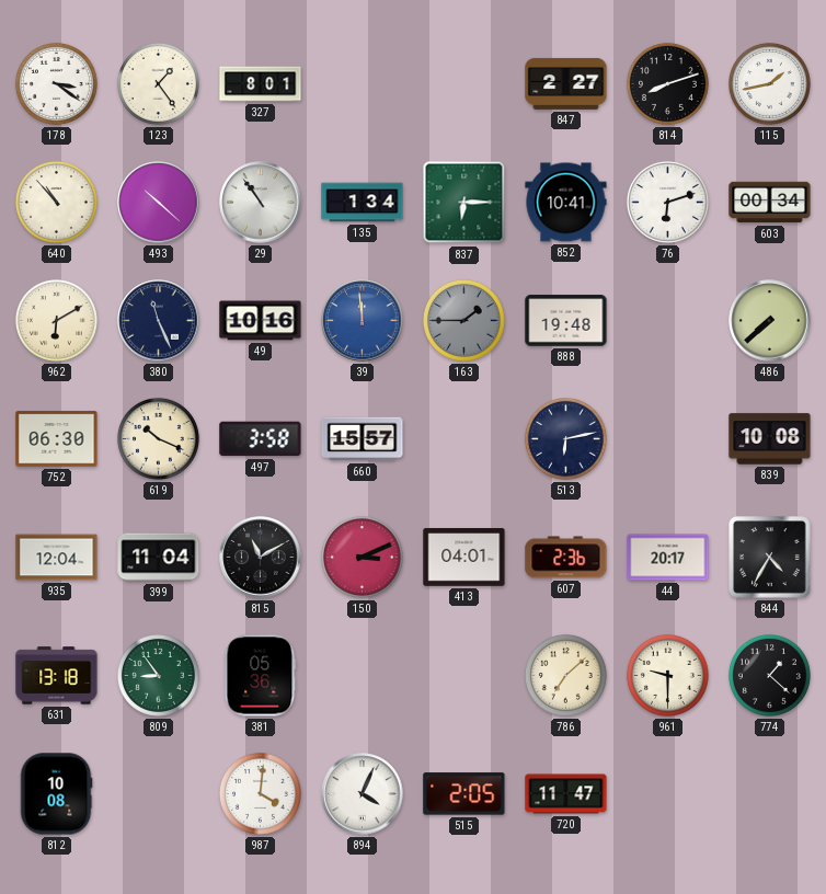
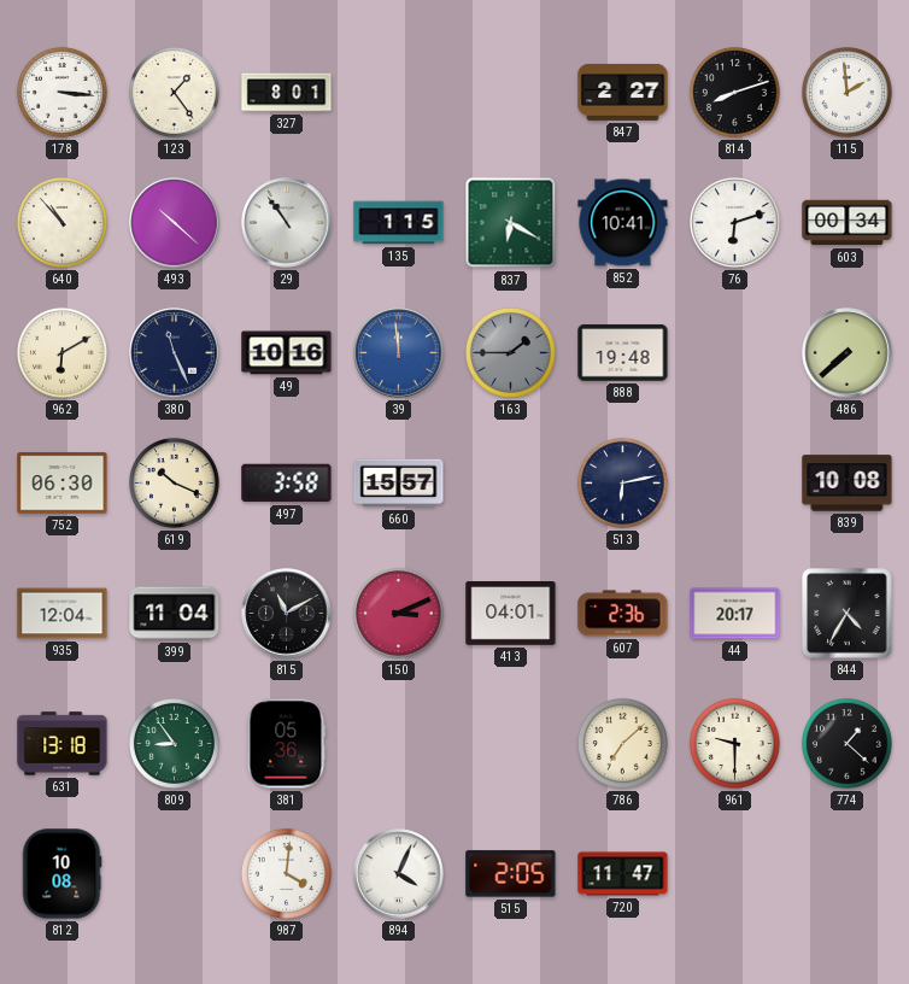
178: 3:21 -> 3:16 (61, 92)
115: 1:43 -> 1:59 (846, 92)
135: 1:34 -> 1:15 (399, 223)
837: 6:15 -> 6:20 (511, 223)
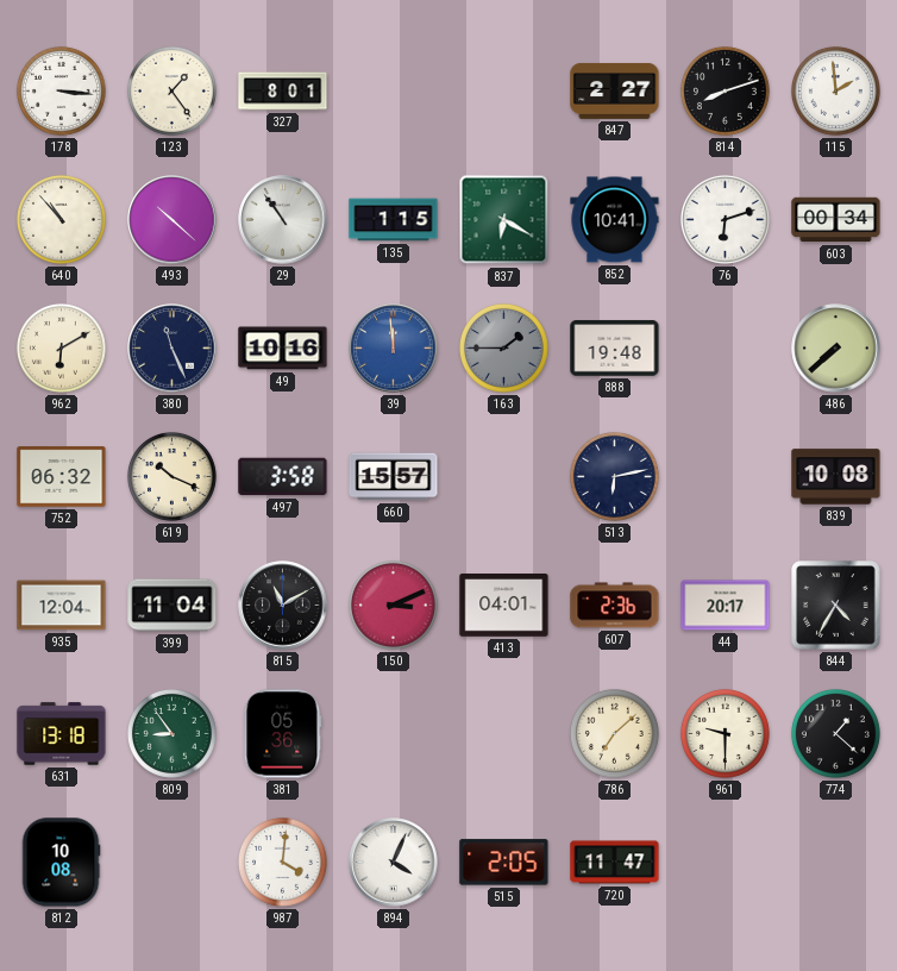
752: 06:30 -> 06:32 (62, 477)
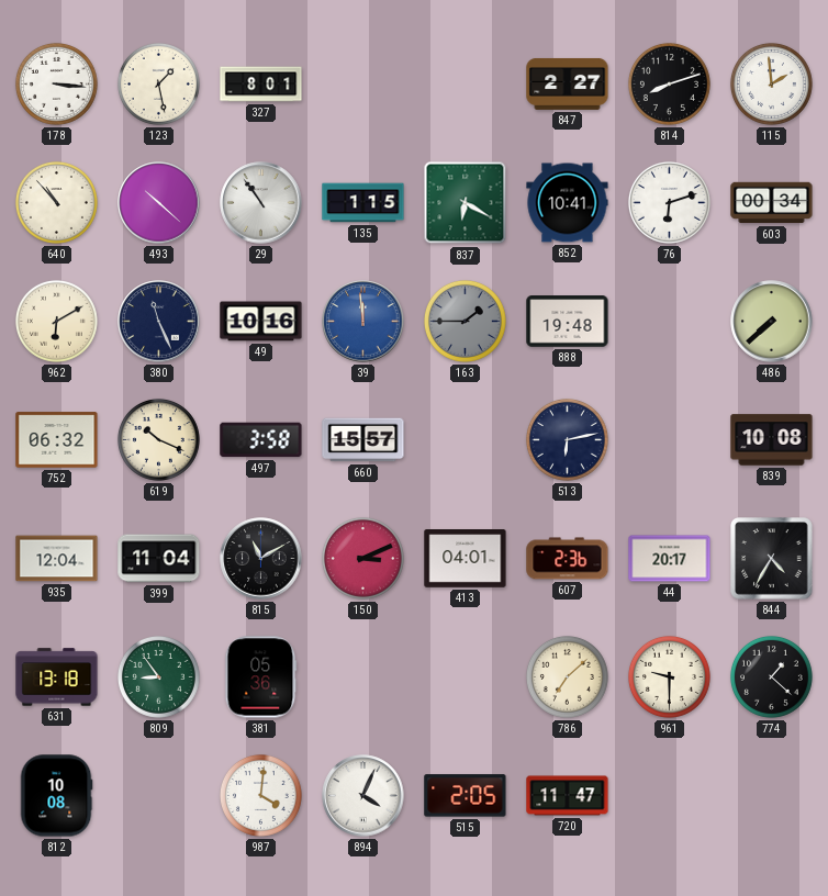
123: 1:24 -> 1:28 (158, 83)
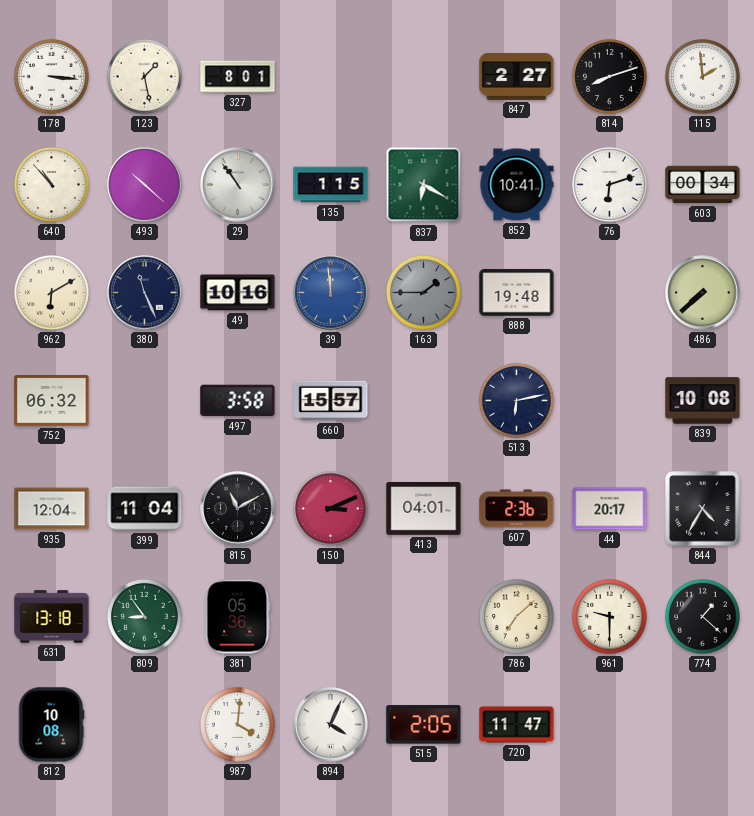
619: 10:19 -> none (158, 439)
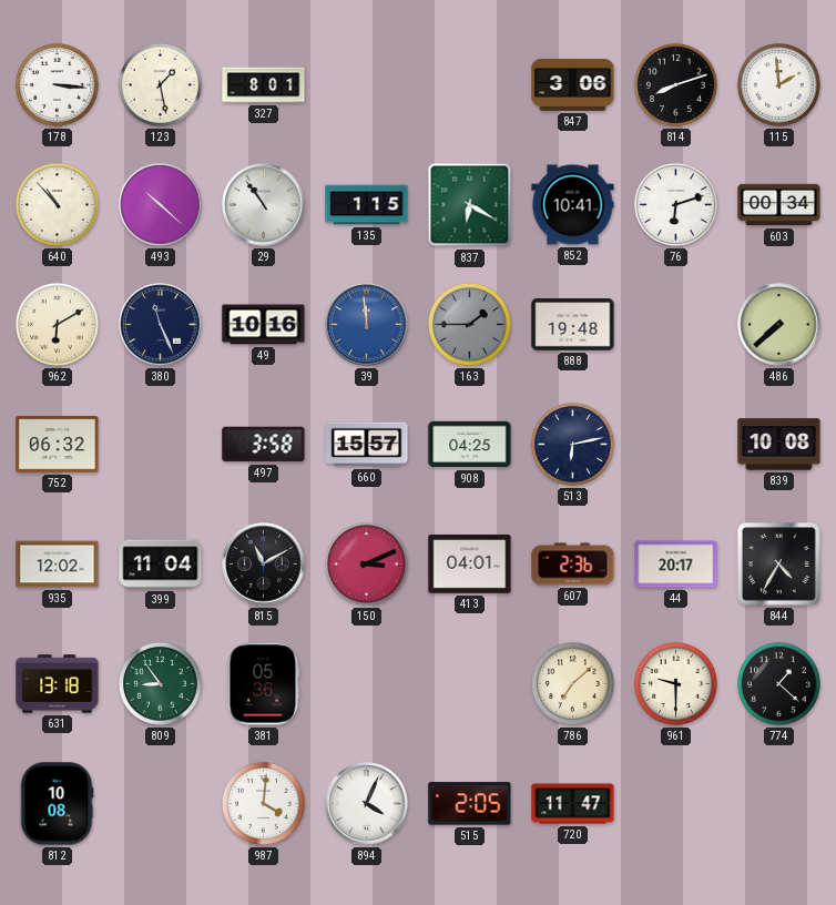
847: 2:27 -> 3:06 (573, 84)
908: none -> 04:25 (470, 445)
935: 12:04 -> 12:02 (58, 565)
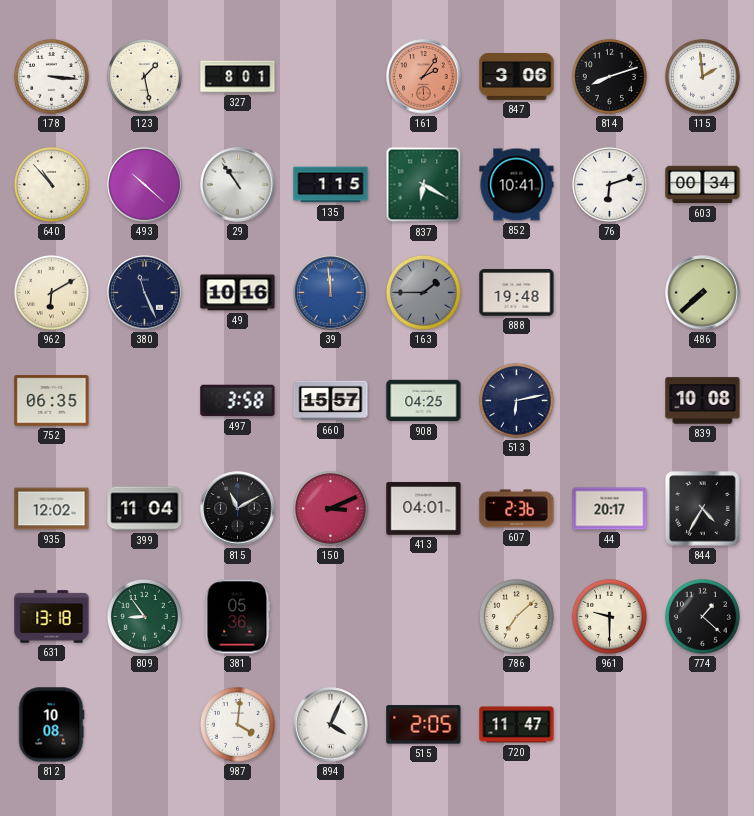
161: none -> 2:06 (424, 77)
752: 06:32 -> 06:35 (52, 401)
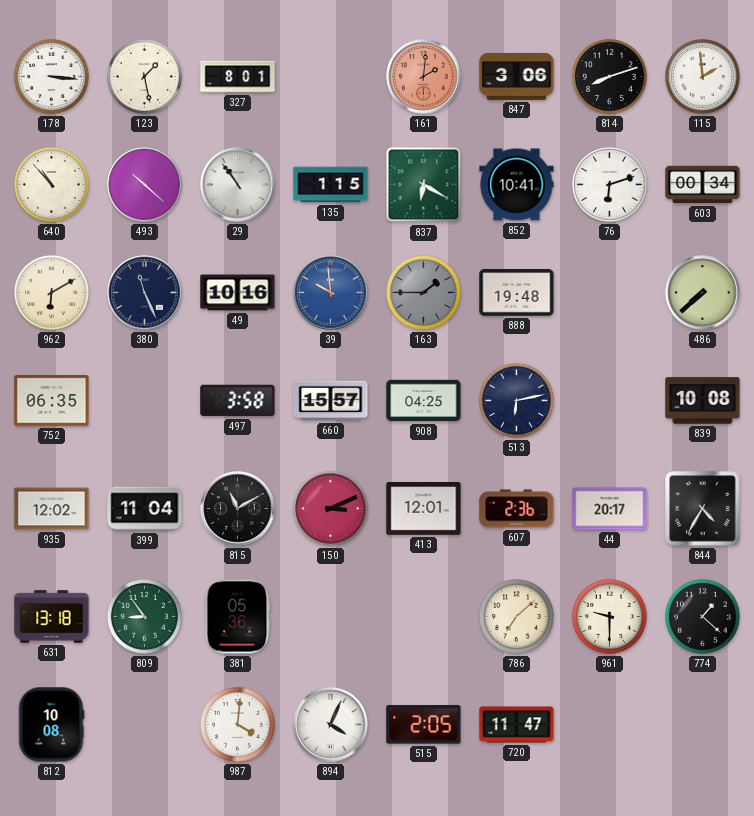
161: 2:06 -> 2:01 (424, 77)
39: 11:59 -> 9:59 (331, 293)
413: 04:01 -> 12:01 (424, 509)
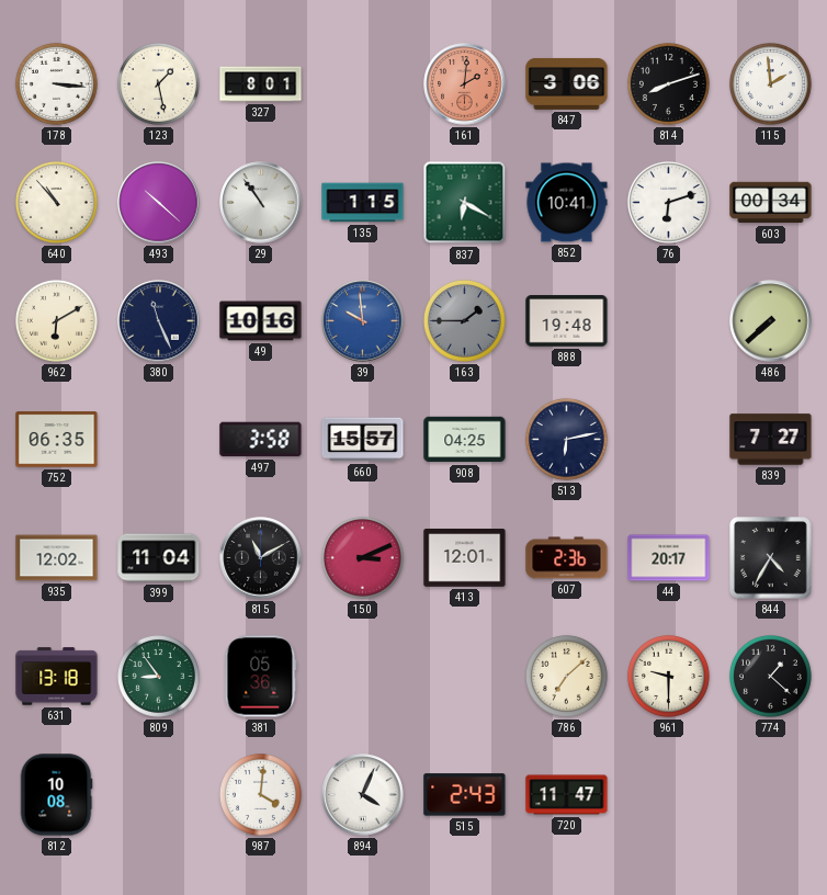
839: 10:08 -> 7:27 (771, 440)
515: 2:05 -> 2:43 (465, 795)
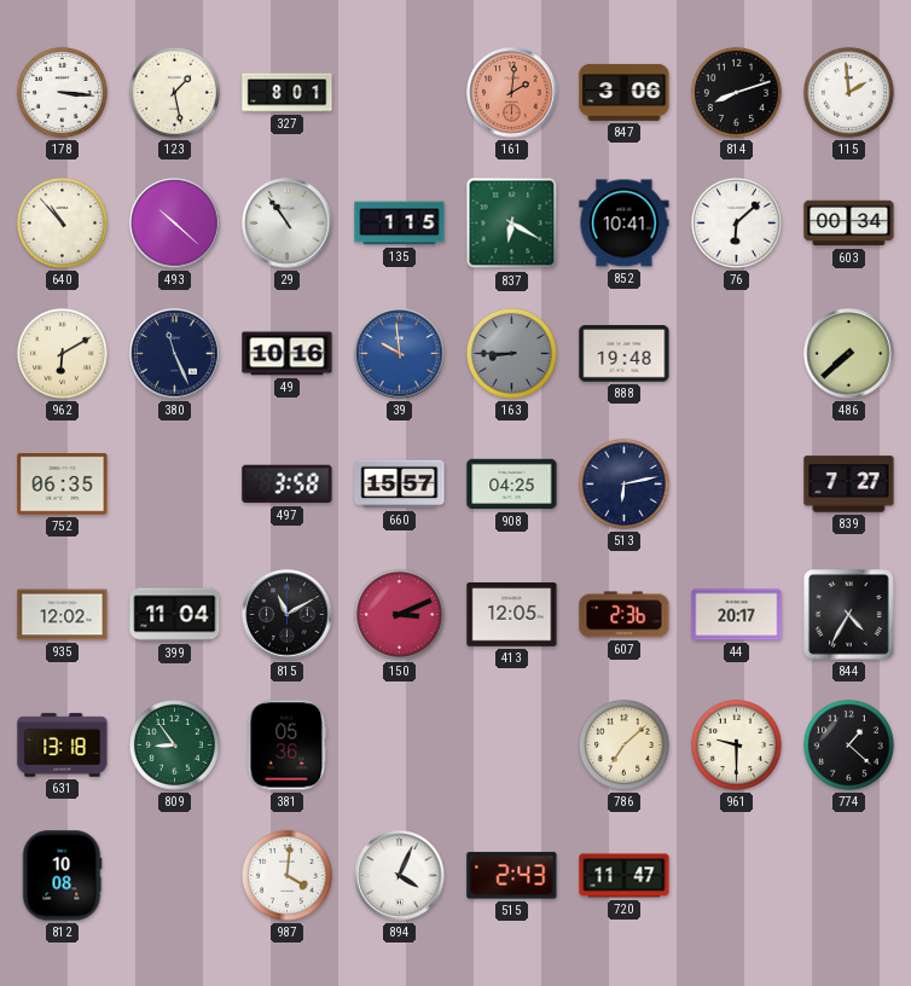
76: 6:12 -> 6:08 (736, 222)
163: 1:45 -> 8:45 (511, 353)
413: 12:01 -> 12:05 (512, 615)
